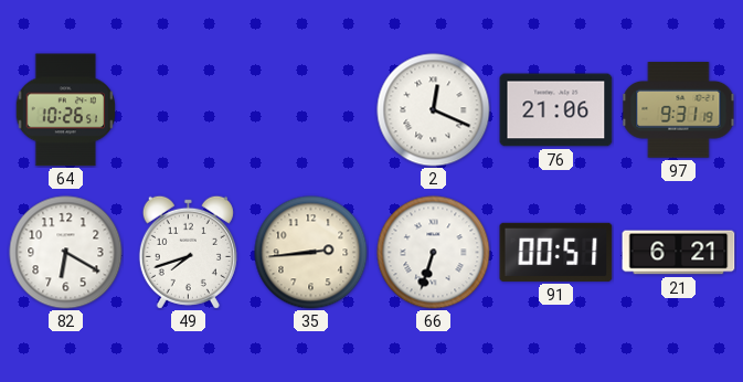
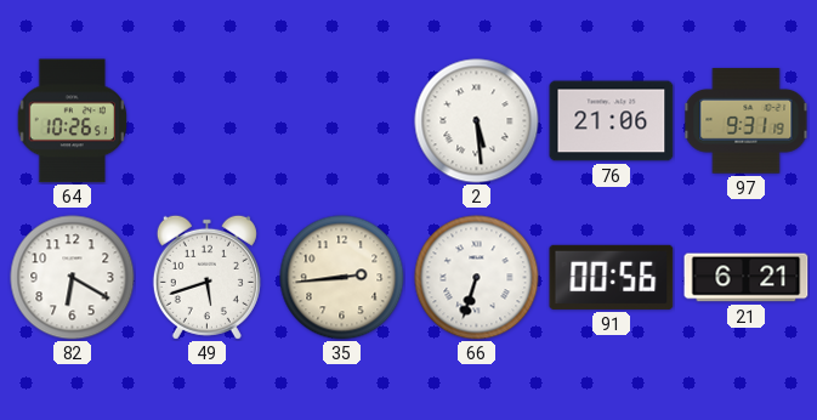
2: 12:19 -> 5:29 (477, 121)
49: 7:42 -> 5:42 (206, 277)
91: 00:51 -> 00:56 (612, 277)
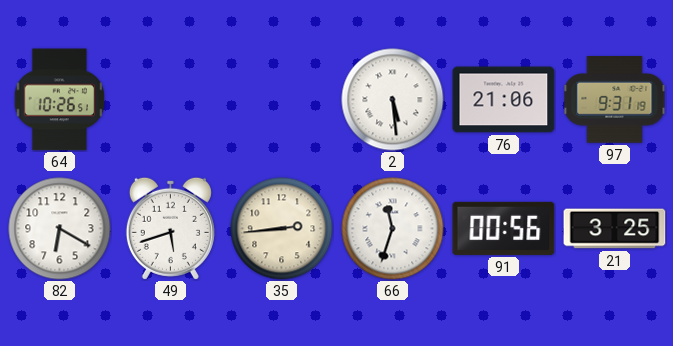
66: 6:33 -> 11:33 (393, 229)
21: 6:21 -> 3:25 (615, 229)
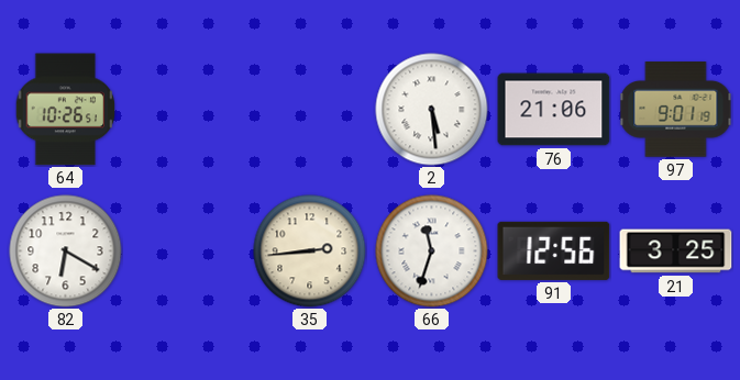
97: 9:31 -> 9:01 (676, 110)
49: 5:42 -> none (170, 228)
91: 00:56 -> 12:56 (554, 250)
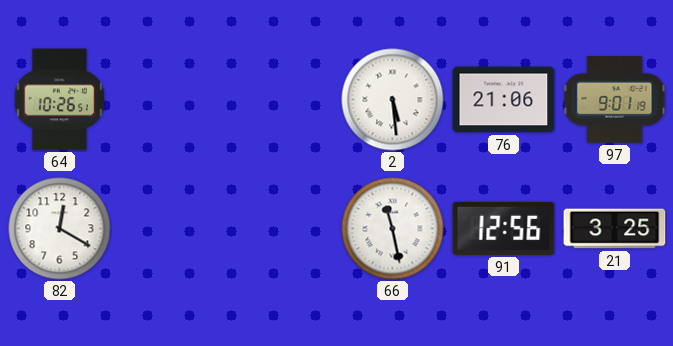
82: 6:20 -> 12:20 (60, 229)
35: 2:44 -> none (310, 252)
66: 11:33 -> 11:28 (393, 229)
